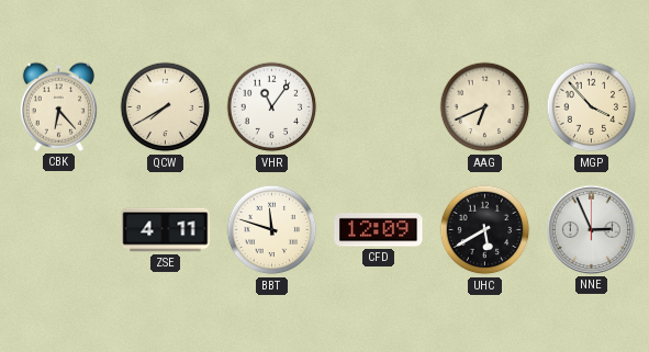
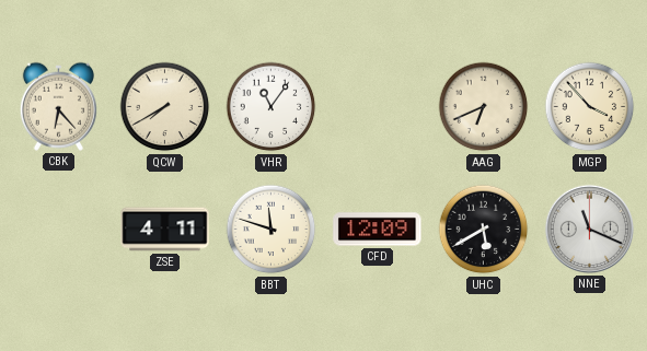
NNE: 2:56 -> 11:19 (589, 229)
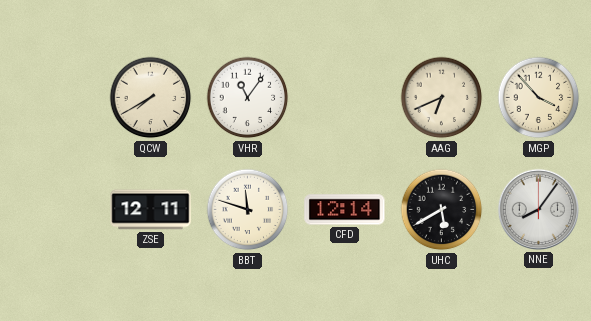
CBK: 6:23 -> none (58, 106)
ZSE: 4:11 -> 12:11 (151, 210)
CFD: 12:09 -> 12:14 (345, 210)
NNE: 11:19 -> 8:06 (538, 209)
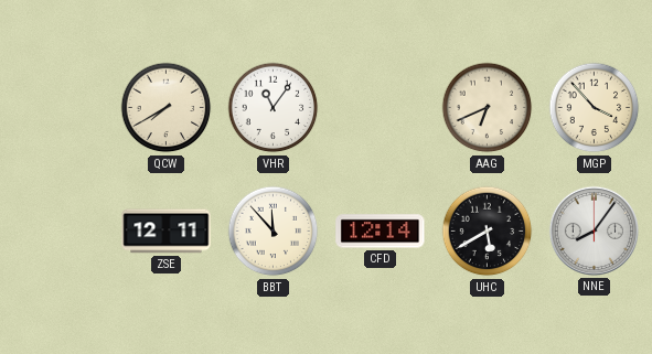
BBT: 11:48 -> 11:53 (274, 232)
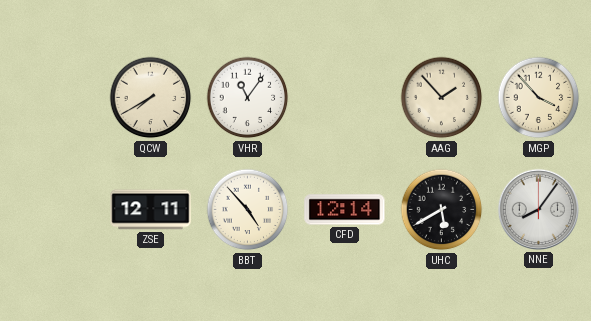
AAG: 6:41 -> 1:53 (442, 98)
BBT: 11:53 -> 4:53 (248, 210)
